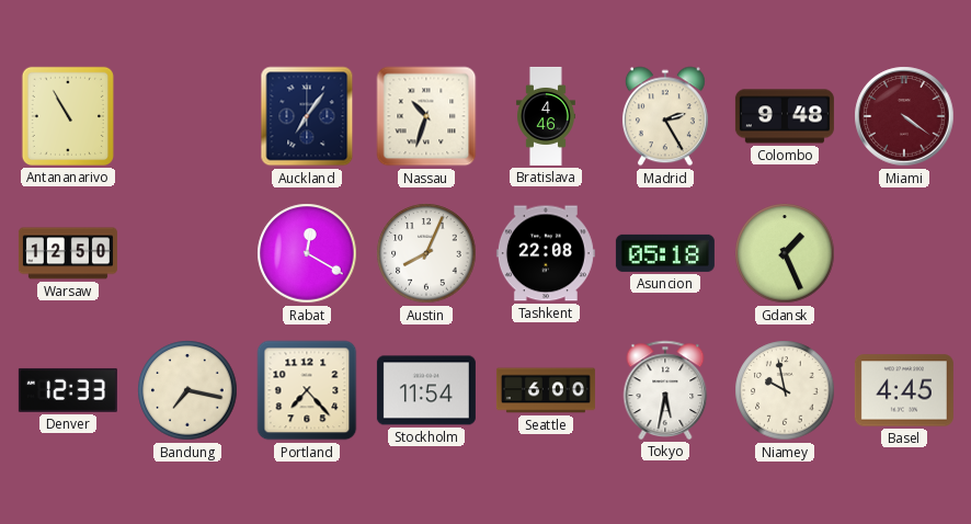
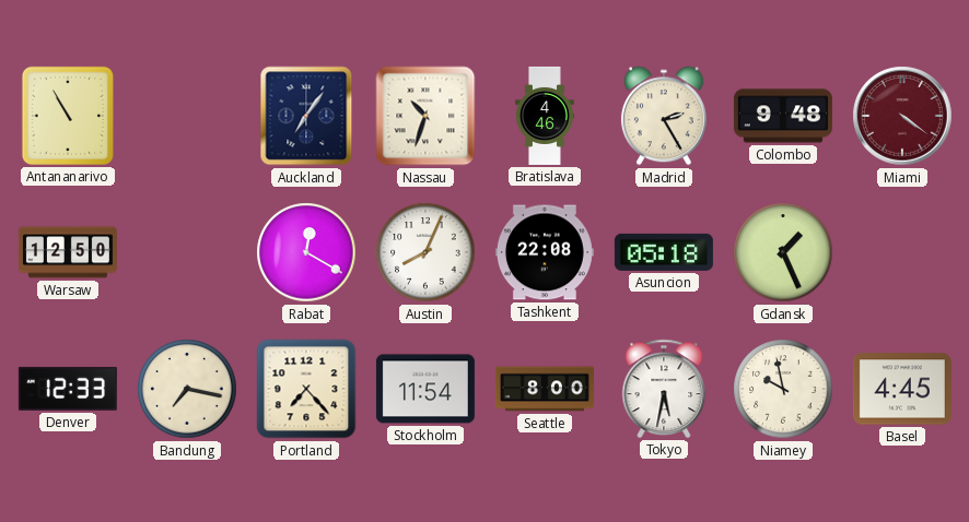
Seattle: 6:00 -> 8:00 (545, 389)
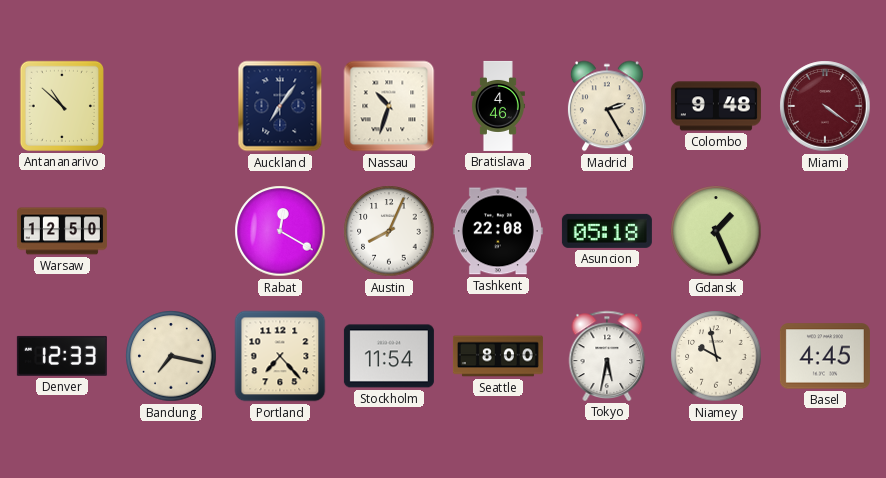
Antananarivo: 10:55 -> 10:52 (62, 106)
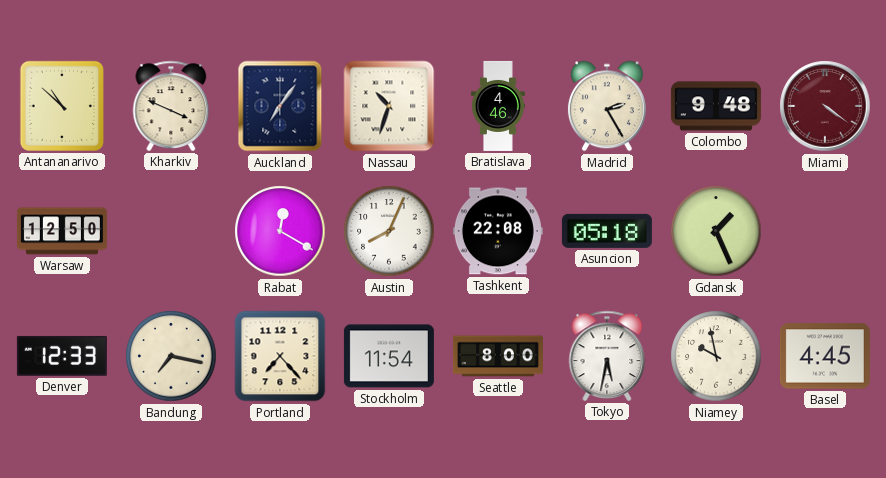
Kharkiv: none -> 3:49 (171, 106)
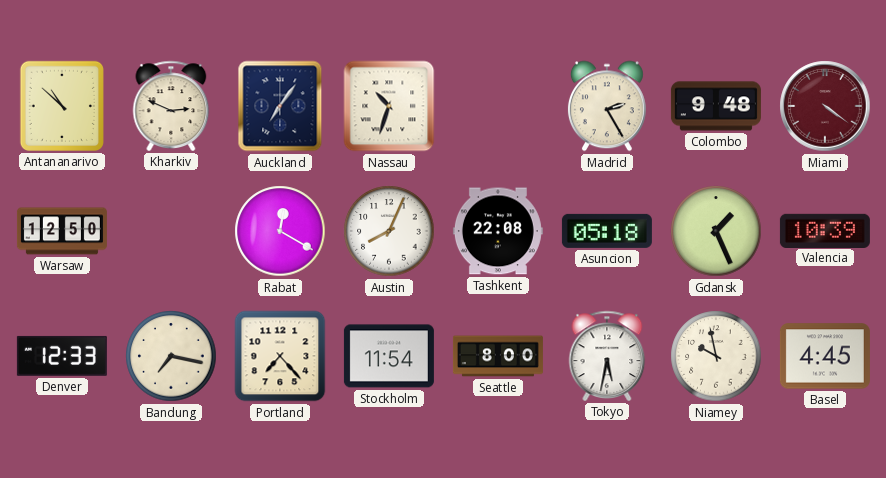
Kharkiv: 3:49 -> 2:49 (171, 106)
Bratislava: 4:46 -> none (498, 106)
Valencia: none -> 10:39 (825, 230)
